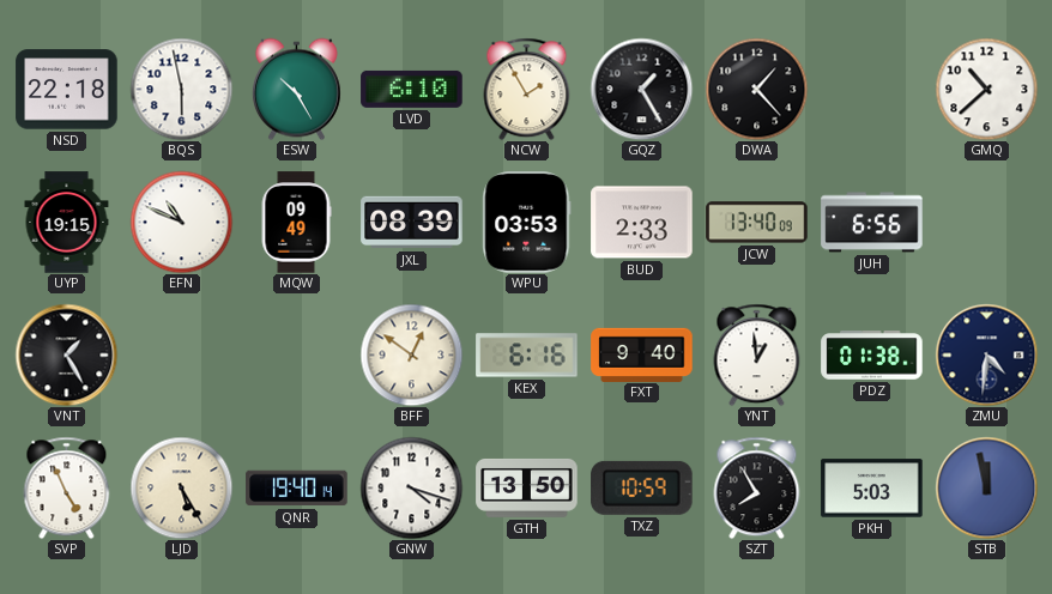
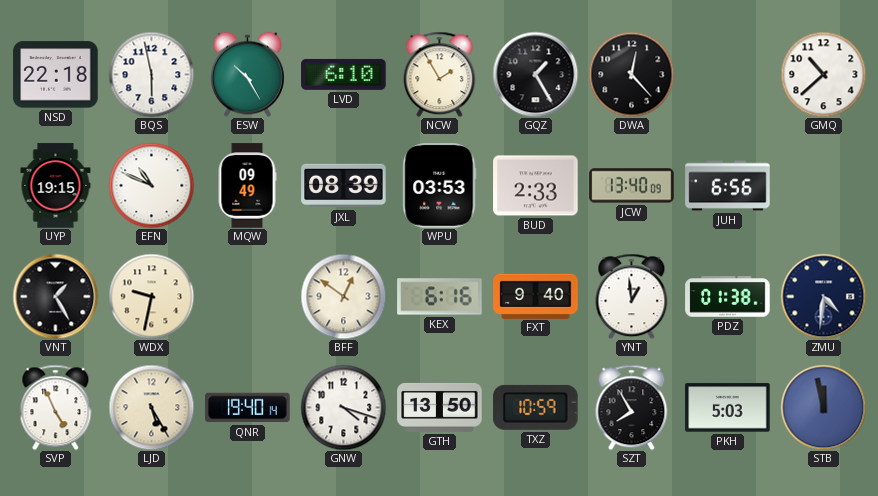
DWA: 1:23 -> 12:23 (631, 74)
WDX: none -> 9:32 (151, 296)
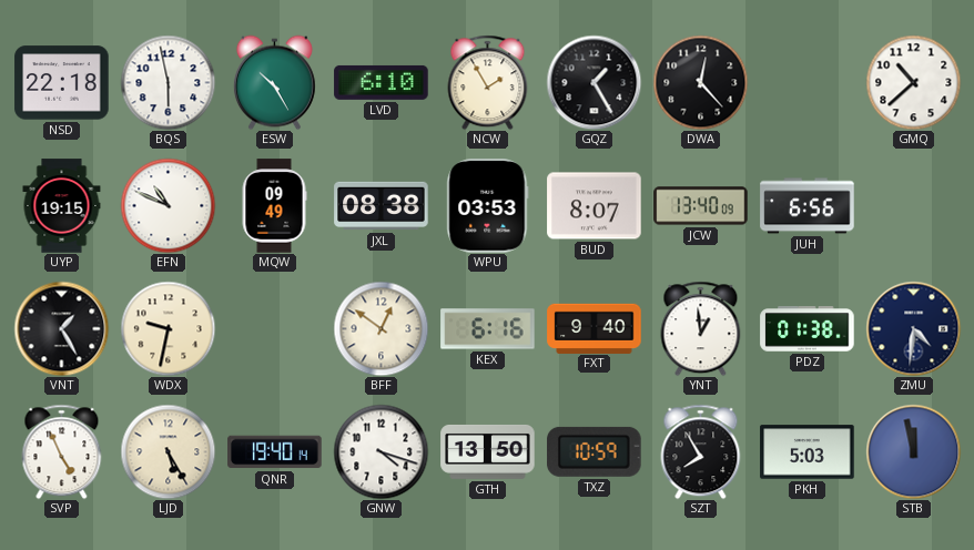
JXL: 08:39 -> 08:38 (382, 206)
BUD: 2:33 -> 8:07 (595, 206)
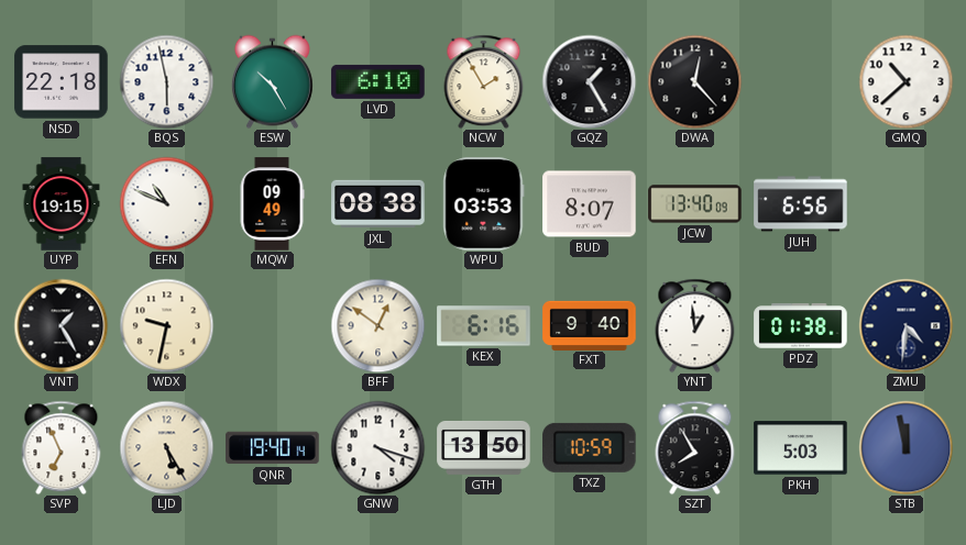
SVP: 4:56 -> 6:56 (62, 447)
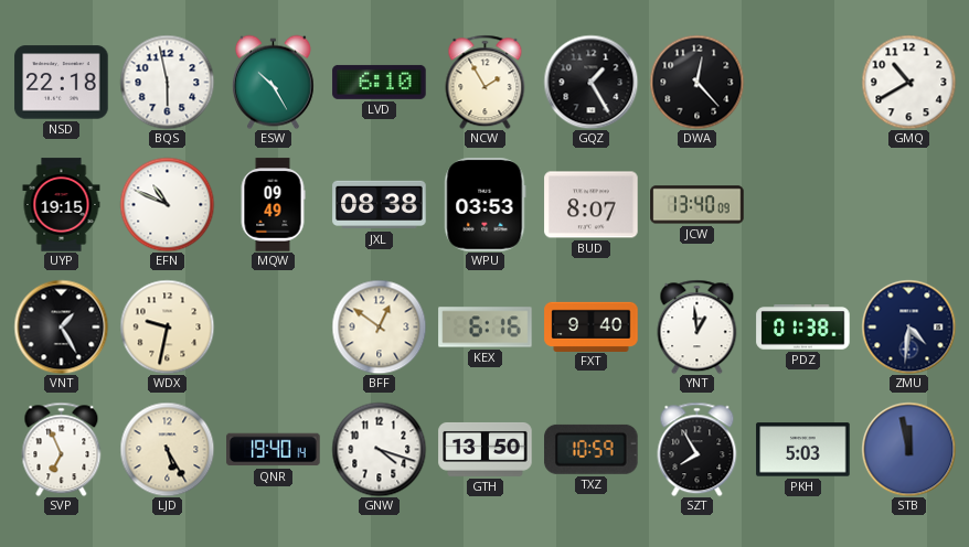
GMQ: 10:38 -> 10:40 (908, 82)
JUH: 6:56 -> none (801, 204)
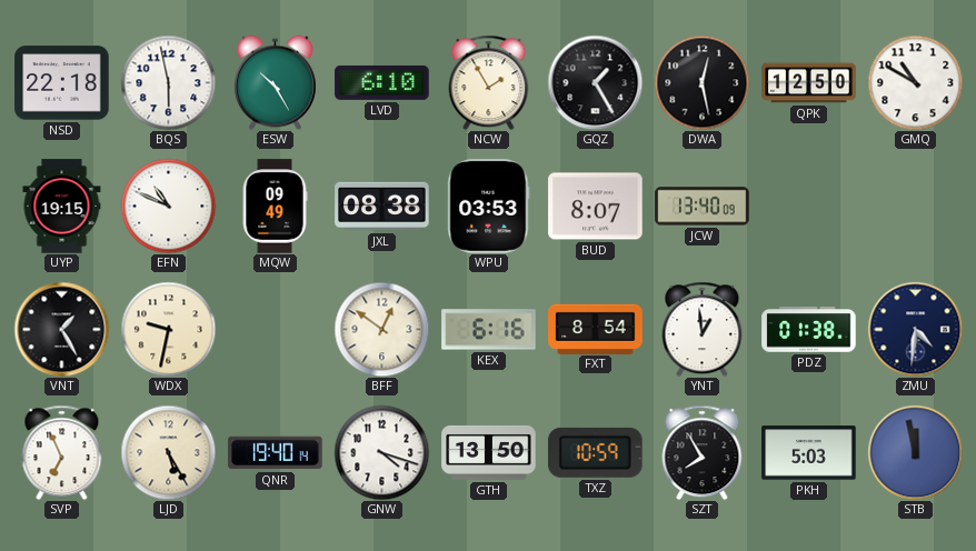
DWA: 12:23 -> 12:28 (701, 82)
QPK: none -> 12:50 (809, 83)
GMQ: 10:40 -> 10:50 (915, 82)
FXT: 9:40 -> 8:54 (596, 329)
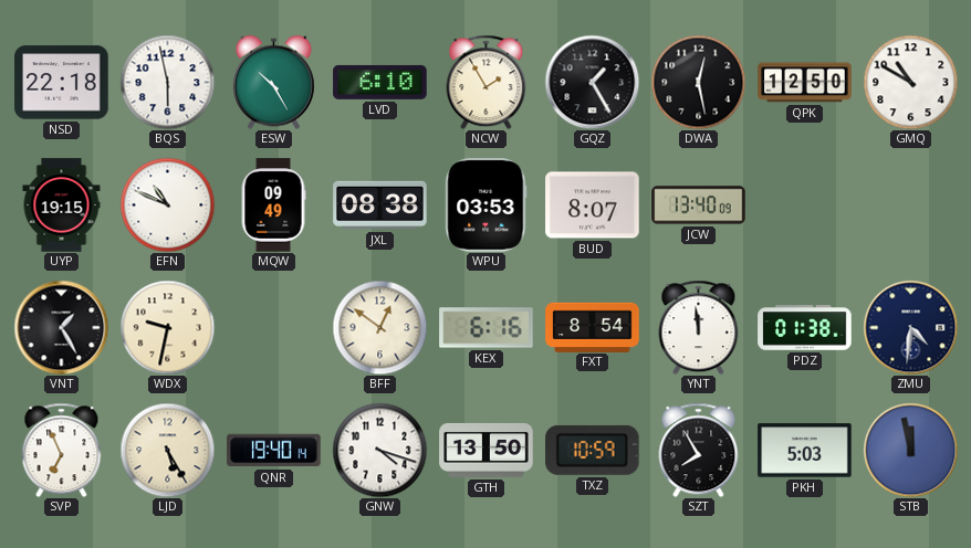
YNT: 12:59 -> 11:59 (699, 327)
